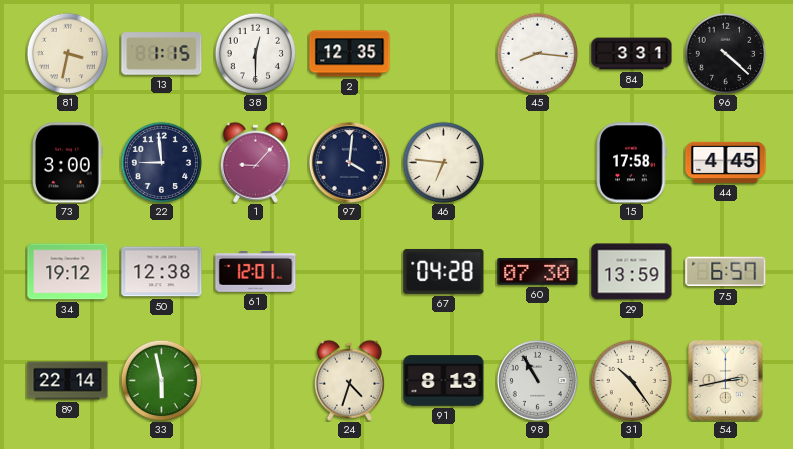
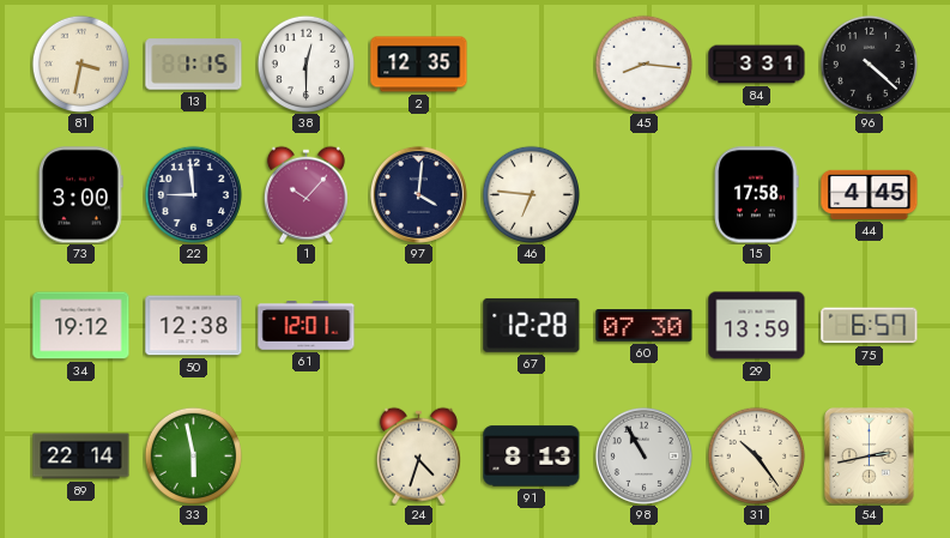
1: 9:07 -> 10:07 (305, 194)
67: 04:28 -> 12:28 (532, 326)
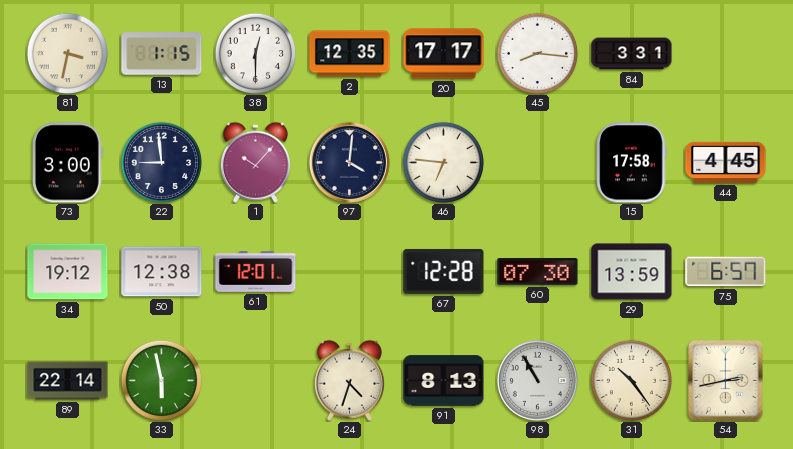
20: none -> 17:17 (444, 54)
96: 4:22 -> none (869, 64)
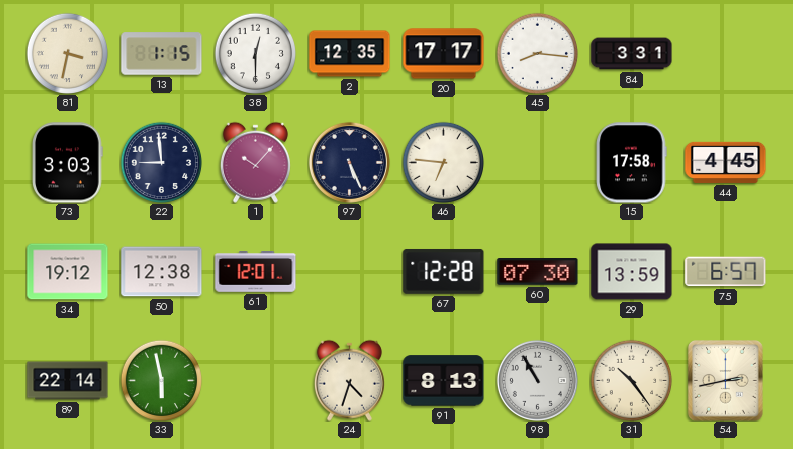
73: 3:00 -> 3:03 (68, 163)
97: 4:01 -> 5:26 (349, 162)
